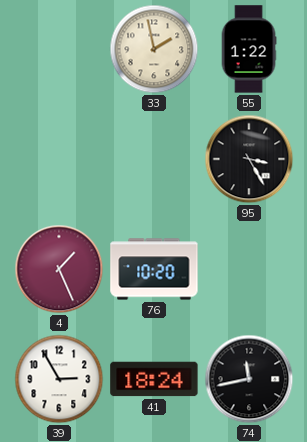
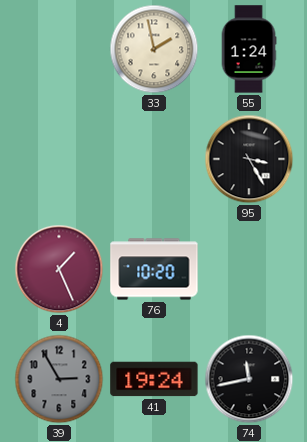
55: 1:22 -> 1:24 (249, 49)
39 dial: white -> grey (59, 379)
41: 18:24 -> 19:24 (154, 379)
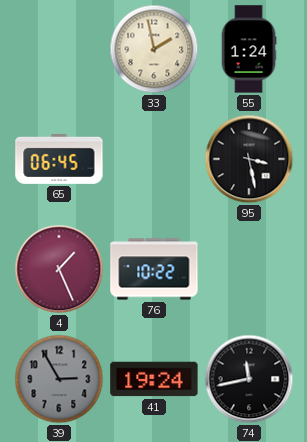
65: none -> 06:45 (59, 159)
95: 3:25 -> 3:28 (249, 159)
76: 10:20 -> 10:22 (154, 269)
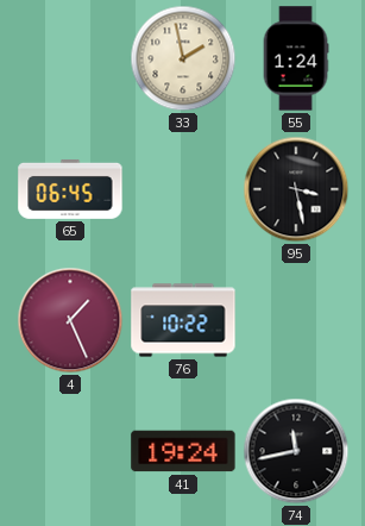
39: 2:55 -> none (59, 379)
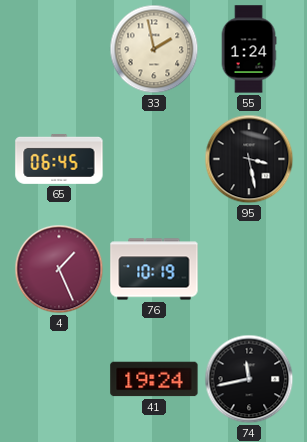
76: 10:22 -> 10:19 (154, 269)
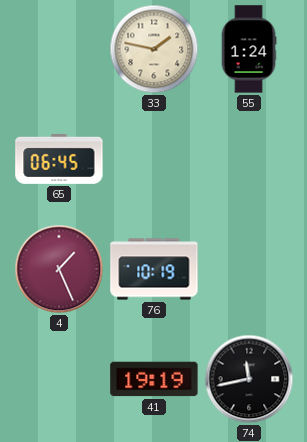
33: 1:58 -> 1:47 (154, 49)
95: 3:28 -> none (249, 159)
41: 19:24 -> 19:19 (154, 379)
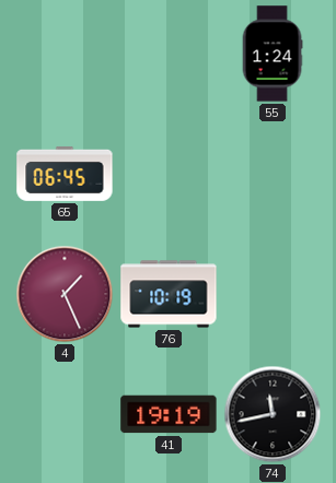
33: 1:47 -> none (154, 49)
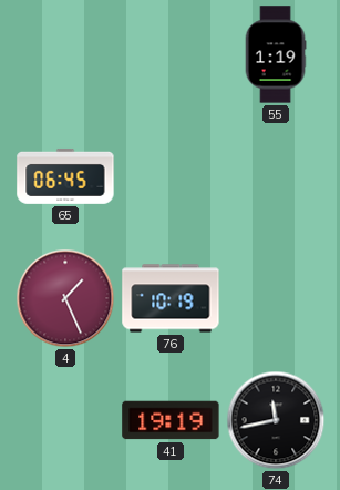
55: 1:24 -> 1:19 (276, 54)
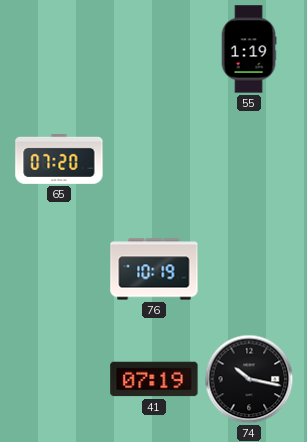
65: 06:45 -> 07:20 (59, 159)
4: 1:26 -> none (65, 298)
41: 19:19 -> 07:19 (154, 379)
74: 11:43 -> 10:17 (249, 379)
